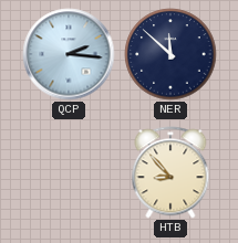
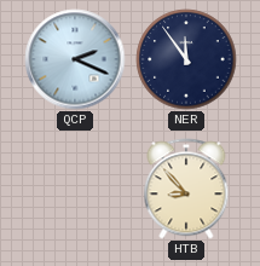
QCP: 2:16 -> 2:19 (75, 59)
NER: 11:52 -> 11:54 (186, 59)
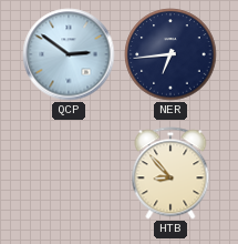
QCP: 2:19 -> 2:51 (69, 54)
NER: 11:54 -> 6:44 (170, 54)
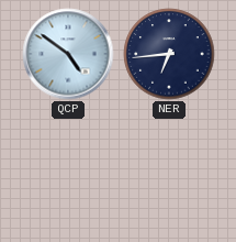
QCP: 2:51 -> 4:51 (68, 54)
HTB: 8:53 -> none (170, 173)
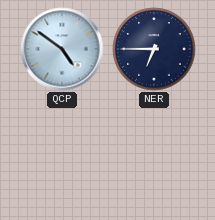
NER: 6:44 -> 6:45 (154, 49)
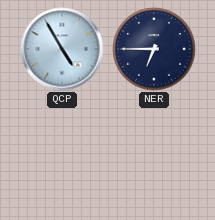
QCP: 4:51 -> 4:55 (62, 49)
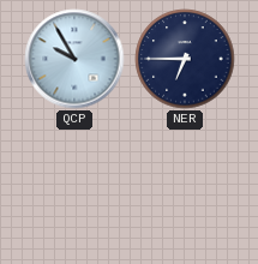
QCP: 4:55 -> 9:55 (74, 59)
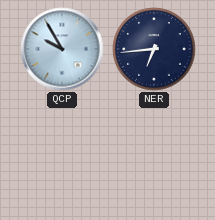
NER: 6:45 -> 6:44 (154, 49)
